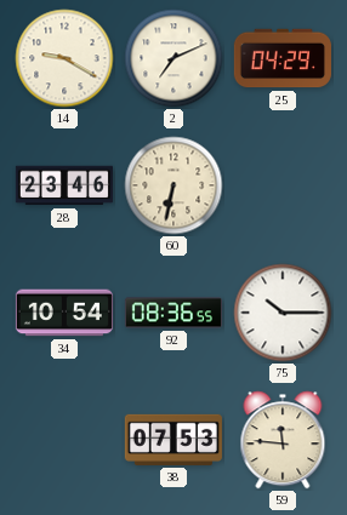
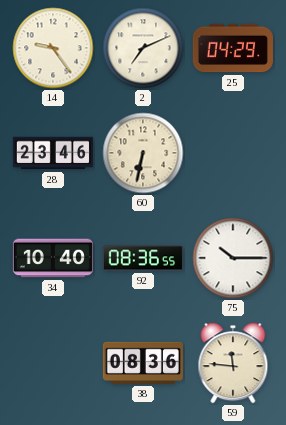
14: 9:20 -> 9:24 (53, 48)
34: 10:54 -> 10:40 (53, 258)
38: 07:53 -> 08:36 (143, 363)
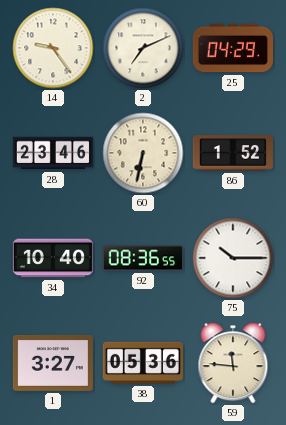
86: none -> 1:52 (233, 153)
1: none -> 3:27 (53, 363)
38: 08:36 -> 05:36 (143, 363)
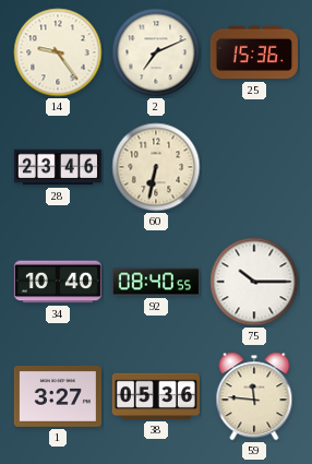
25: 04:29 -> 15:36 (254, 52)
86: 1:52 -> none (233, 153)
92: 08:36 -> 08:40 (156, 282)
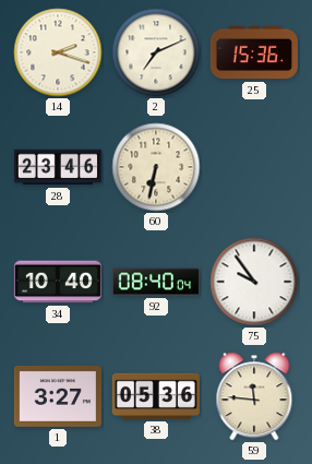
14: 9:24 -> 2:18 (58, 52)
92: 08:40:55 -> 08:40:04 (156, 282)
75: 10:15 -> 9:54 (254, 282)
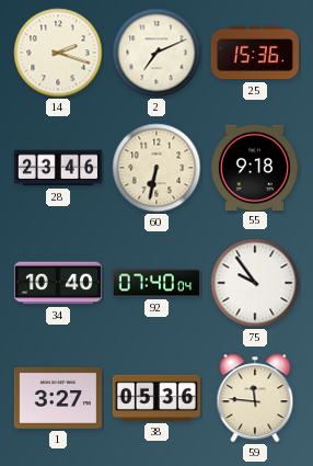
55: none -> 9:18 (254, 167)
92: 08:40 -> 07:40 (156, 283)
